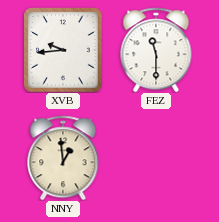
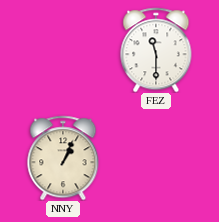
XVB: 9:44 -> none (63, 50)
NNY: 12:59 -> 1:04 (63, 158)
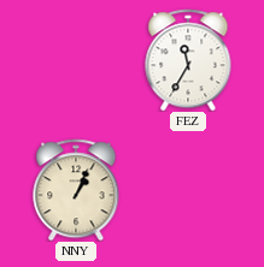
FEZ: 11:30 -> 11:35 (188, 60)
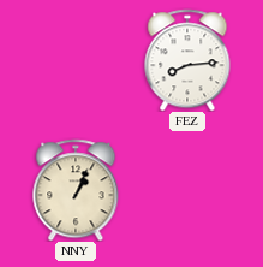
FEZ: 11:35 -> 8:14 (187, 60)
